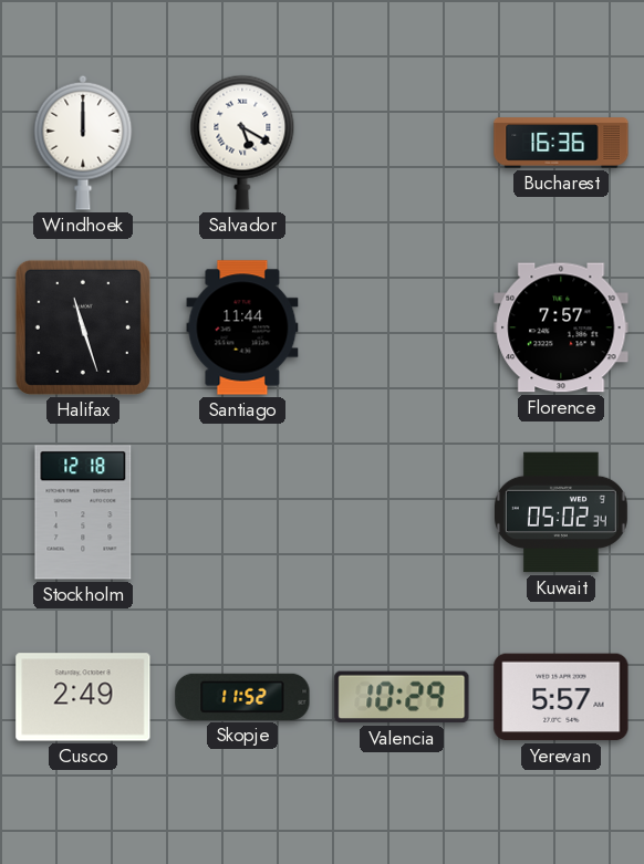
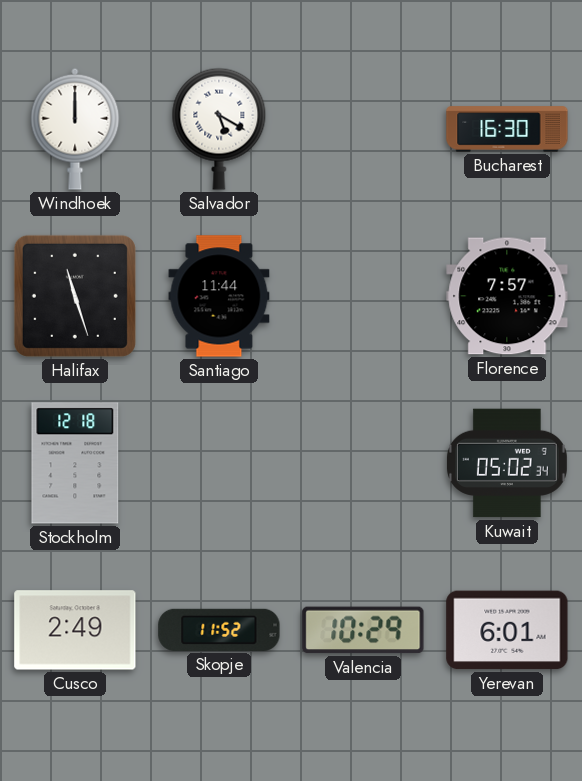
Bucharest: 16:36 -> 16:30 (507, 129)
Yerevan: 5:57 -> 6:01 (507, 630)
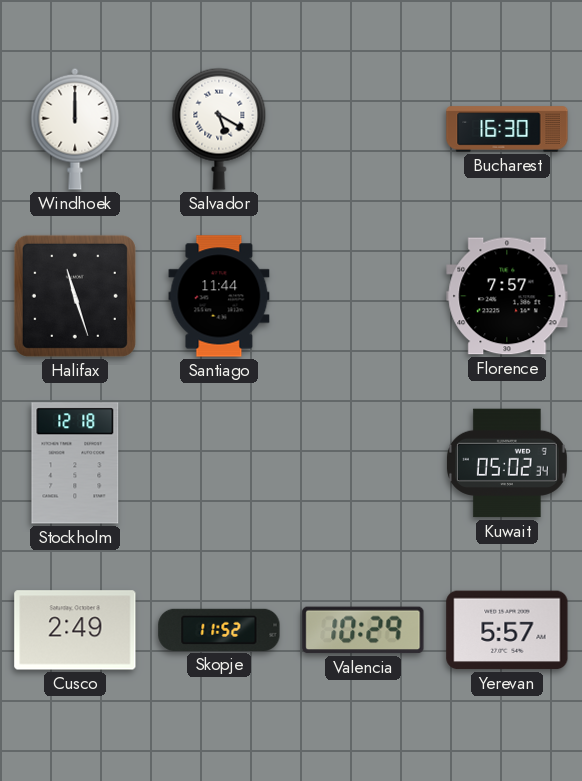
Yerevan: 6:01 -> 5:57 (507, 630)
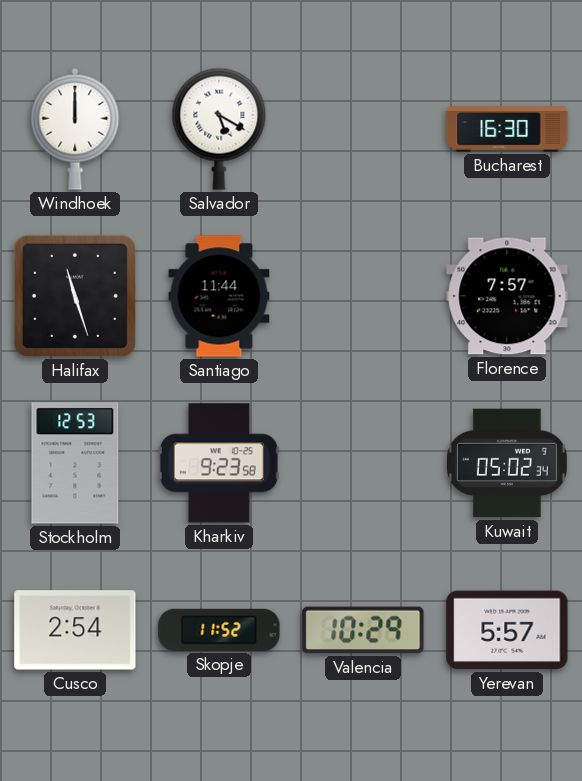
Stockholm: 12:18 -> 12:53 (75, 463)
Kharkiv: none -> 9:23 (219, 463)
Cusco: 2:49 -> 2:54 (75, 630)
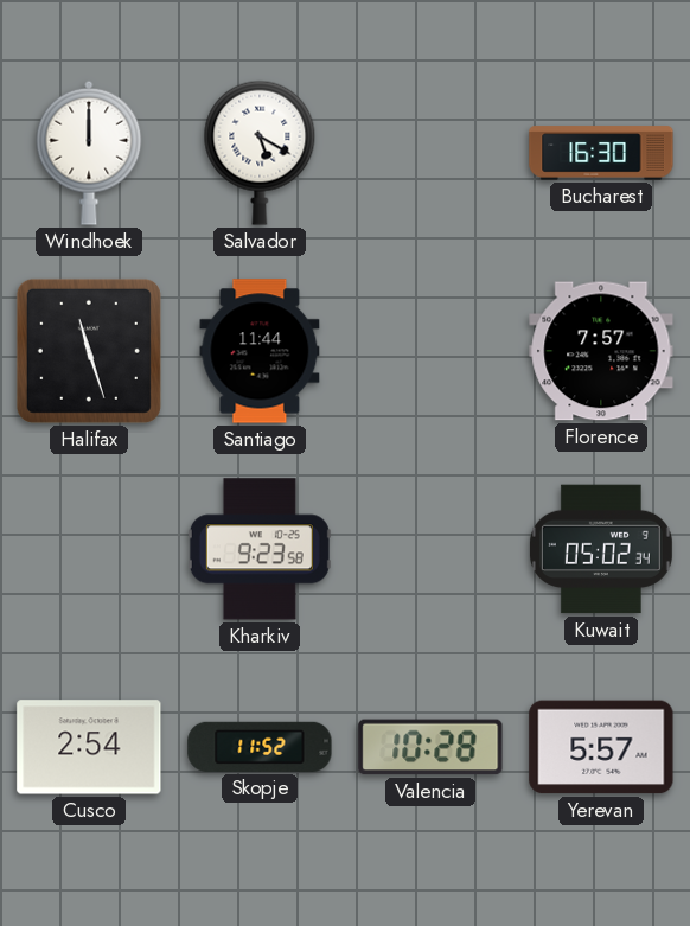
Stockholm: 12:53 -> none (75, 463)
Valencia: 10:29 -> 10:28 (430, 747)
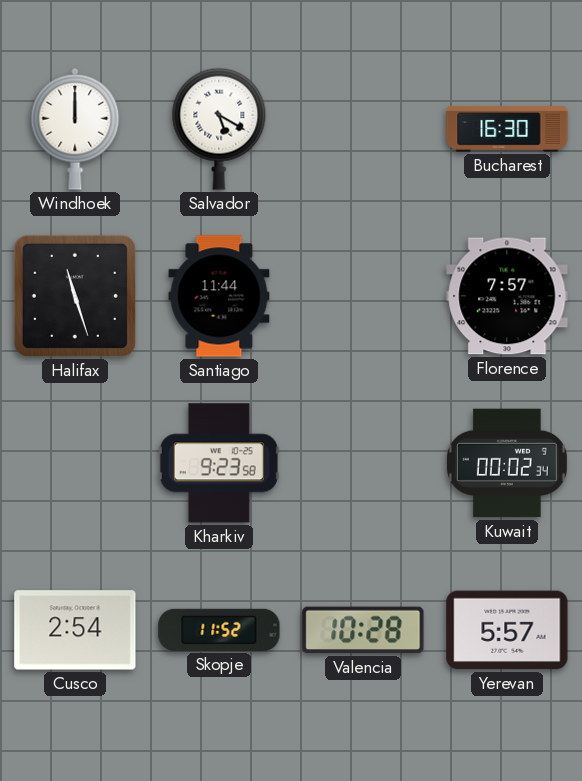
Kuwait: 05:02 -> 00:02 (507, 463)
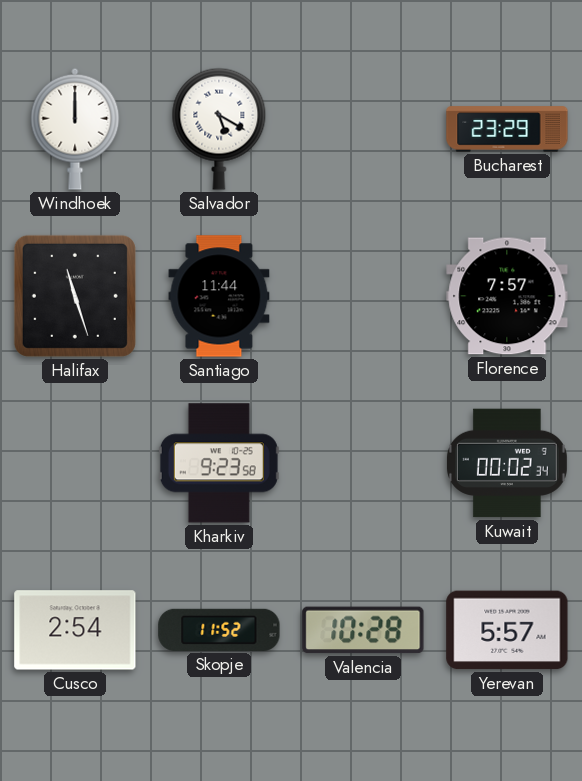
Bucharest: 16:30 -> 23:29 (507, 129)
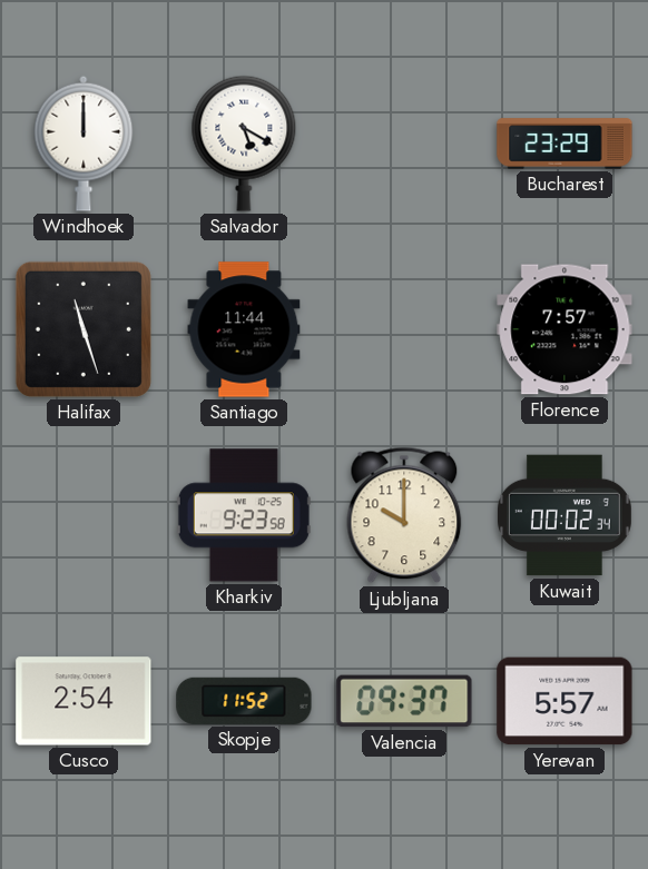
Ljubljana: none -> 10:00 (404, 515)
Valencia: 10:28 -> 09:37 (404, 701)
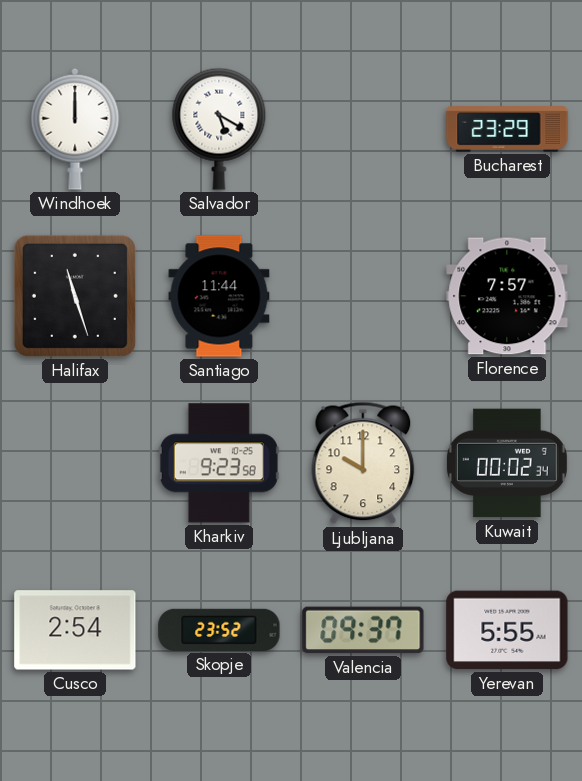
Skopje: 11:52 -> 23:52 (219, 630)
Yerevan: 5:57 -> 5:55 (507, 630)
